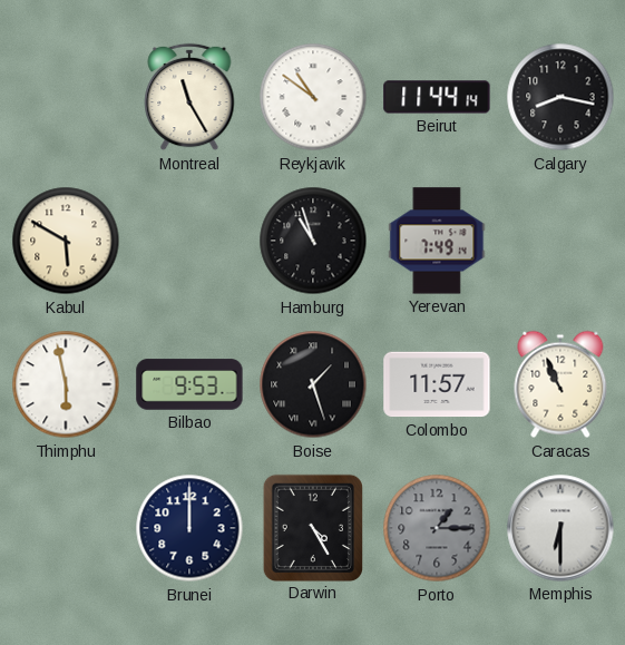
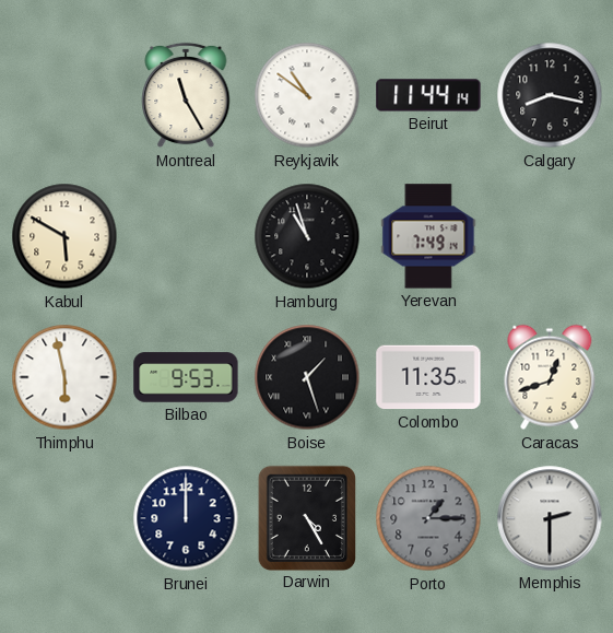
Colombo: 11:57 -> 11:35 (428, 377)
Caracas: 10:56 -> 12:42 (550, 377)
Memphis: 6:30 -> 2:30 (550, 518)
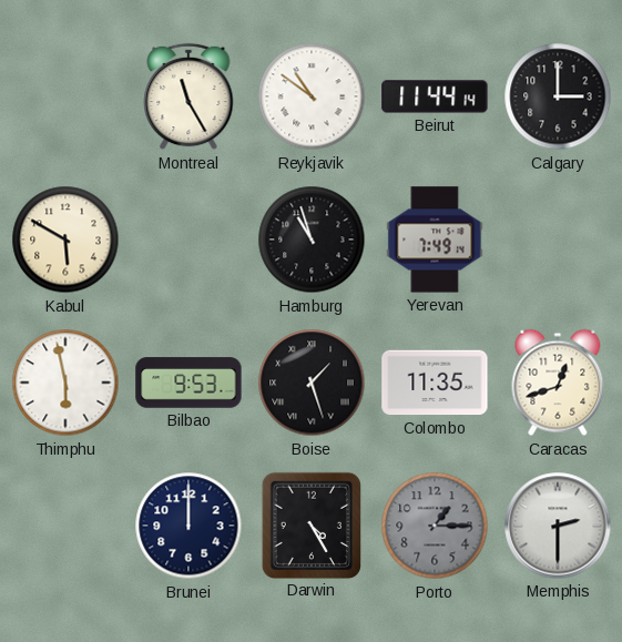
Calgary: 8:17 -> 3:00 (558, 96)
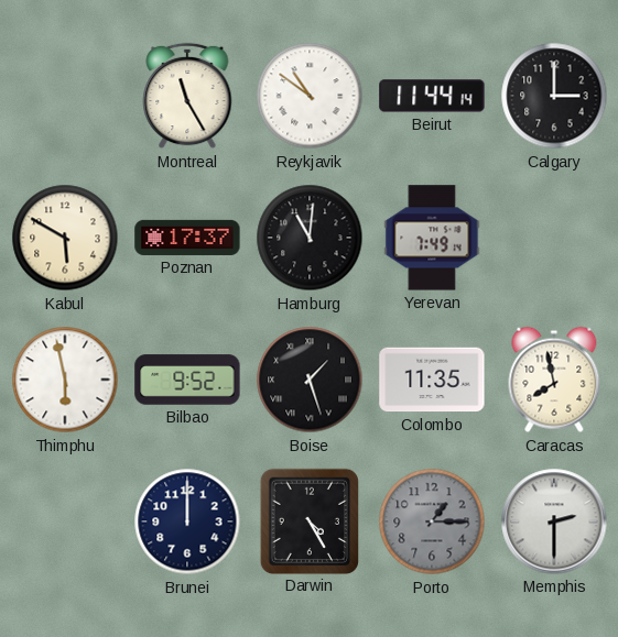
Poznan: none -> 17:37 (187, 238)
Hamburg: 10:57 -> 11:01 (310, 238)
Bilbao: 9:53 -> 9:52 (187, 380)
Caracas: 12:42 -> 7:58 (554, 380)
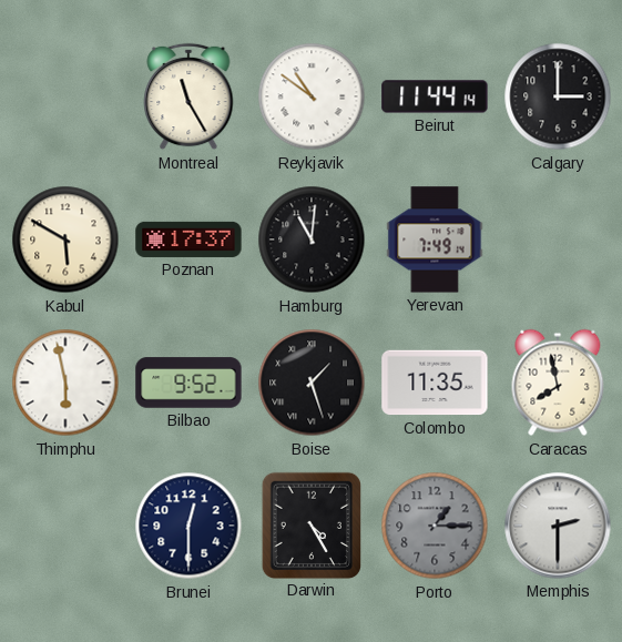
Brunei: 12:00 -> 12:30 (188, 526)
